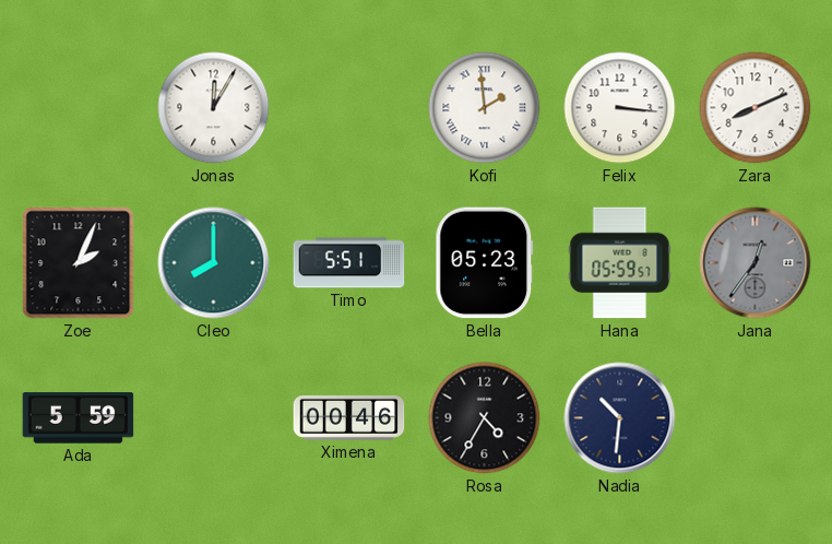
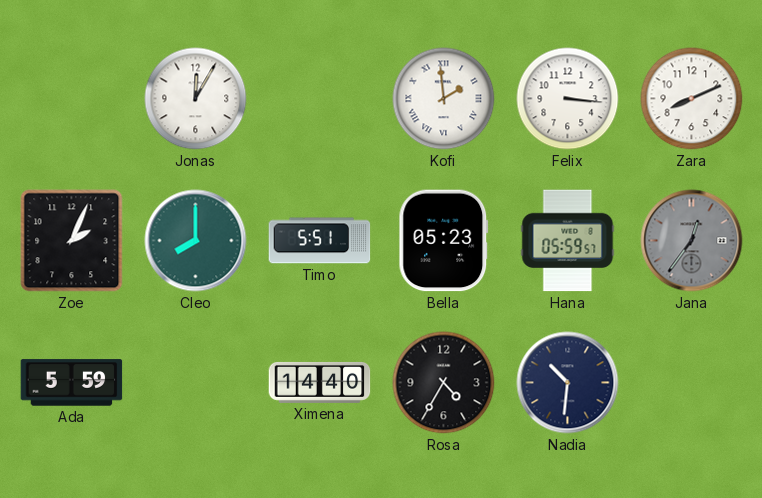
Ximena: 00:46 -> 14:40 (320, 382)
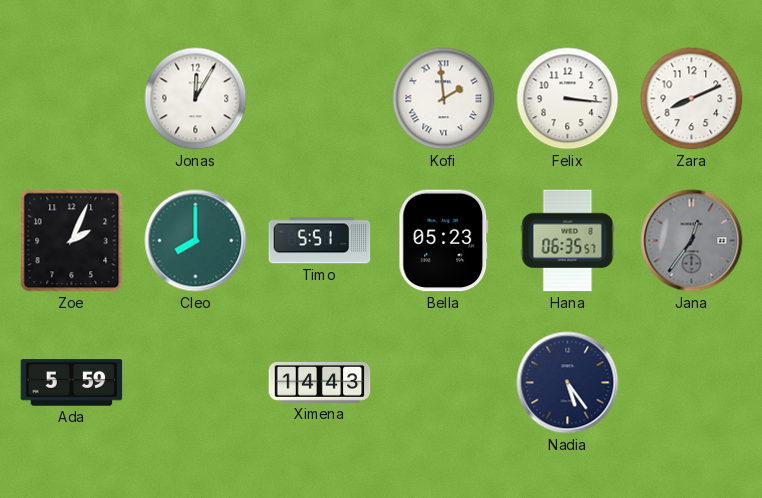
Hana: 05:59 -> 06:35 (568, 241)
Ximena: 14:40 -> 14:43 (320, 382)
Rosa: 4:35 -> none (444, 383)
Nadia: 10:31 -> 5:24 (568, 383)
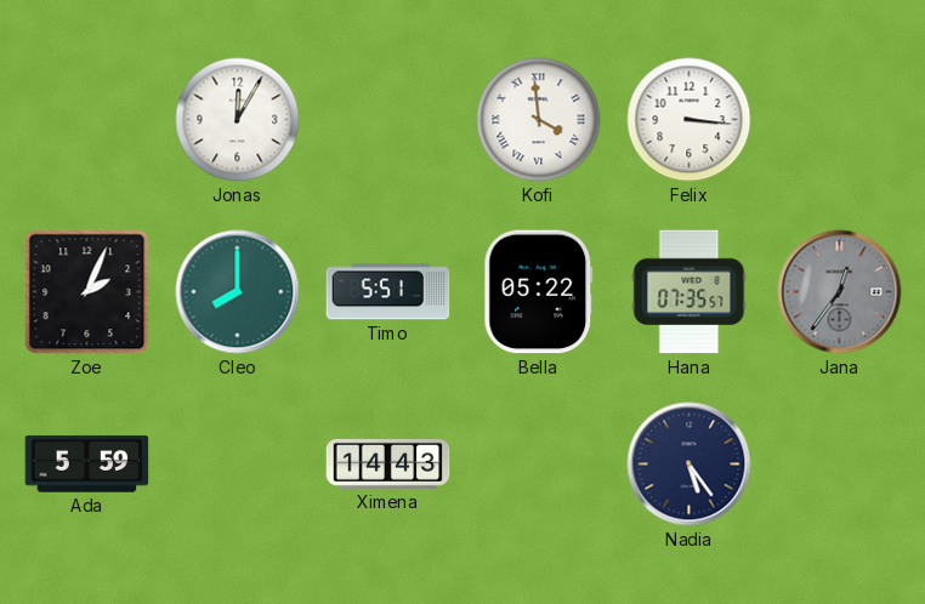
Kofi: 1:59 -> 3:59 (539, 120)
Zara: 8:11 -> none (692, 99)
Bella: 05:23 -> 05:22 (539, 292)
Hana: 06:35 -> 07:35 (690, 292)
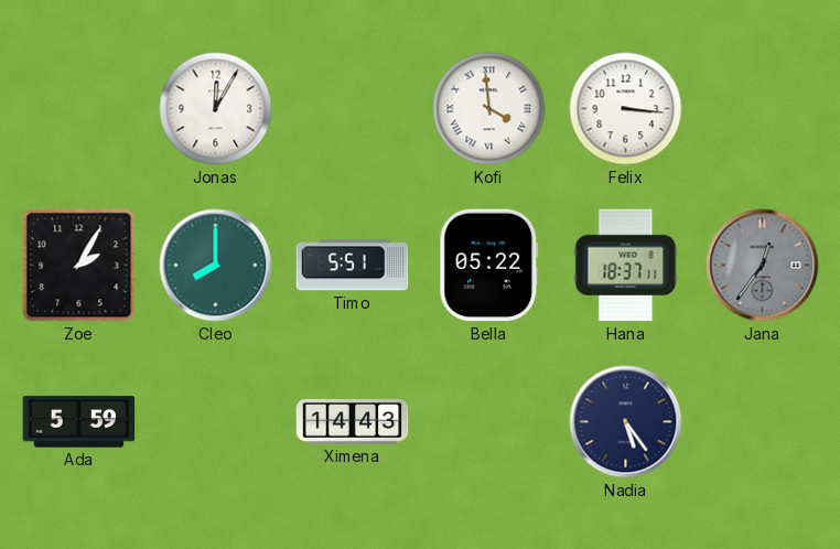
Zoe: 2:04 -> 2:05 (79, 266)
Hana: 07:35 -> 18:37 (626, 266)
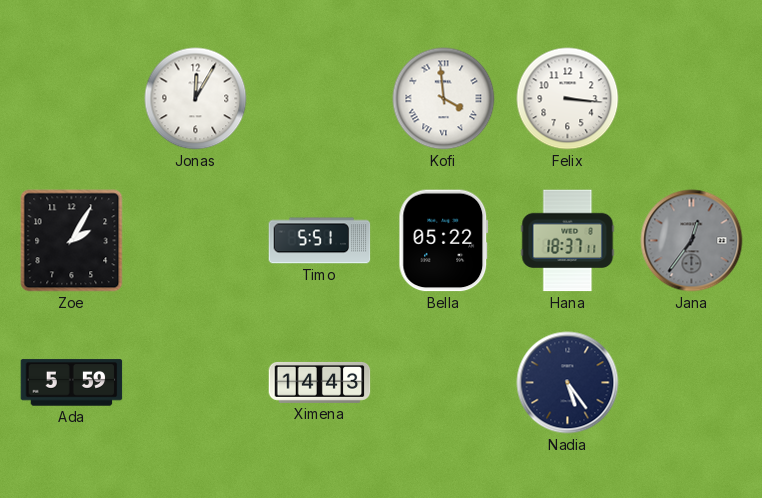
Cleo: 8:00 -> none (216, 266)
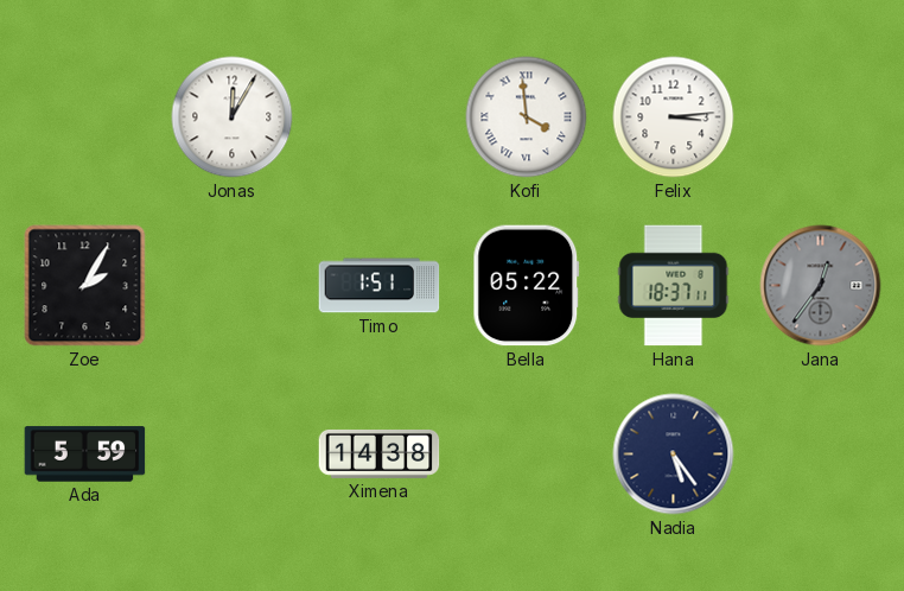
Felix: 3:16 -> 3:14 (674, 117)
Timo: 5:51 -> 1:51 (380, 286)
Ximena: 14:43 -> 14:38 (380, 453)
